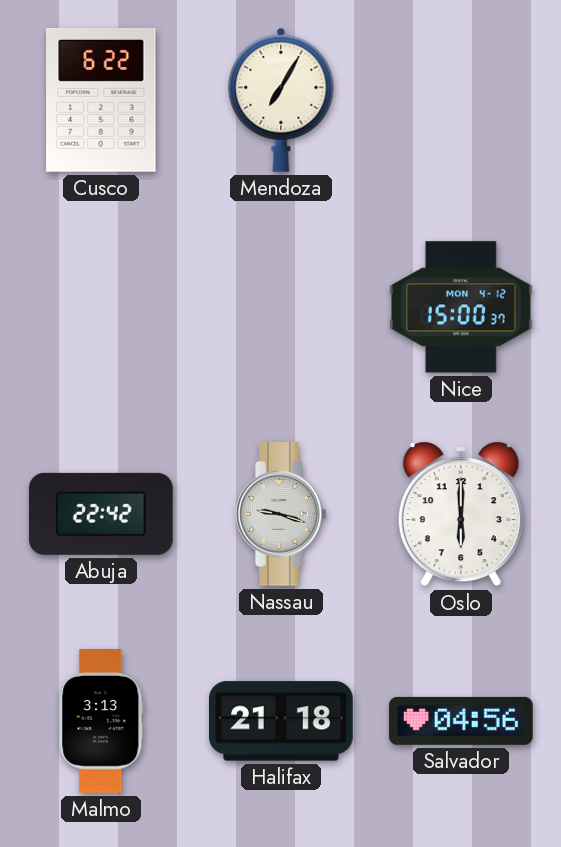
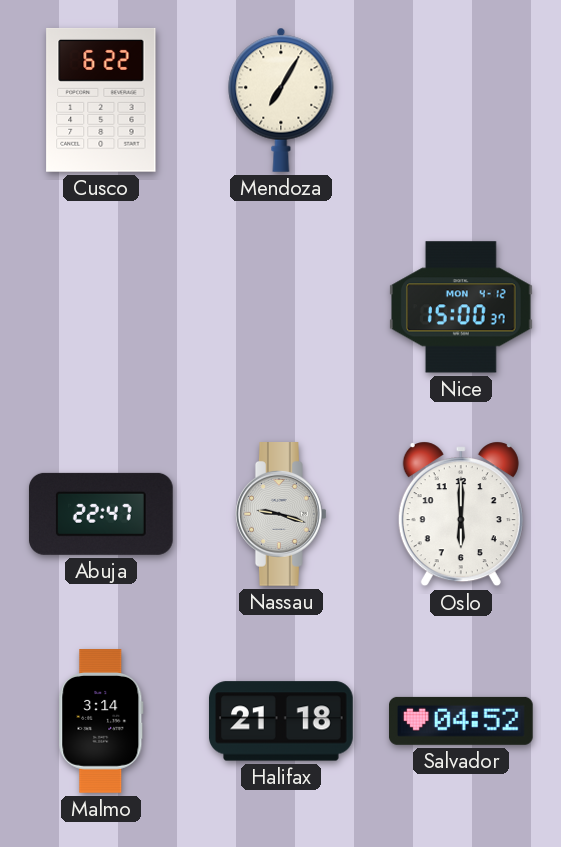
Abuja: 22:42 -> 22:47 (101, 514)
Malmo: 3:13 -> 3:14 (101, 721)
Salvador: 04:56 -> 04:52 (462, 721)
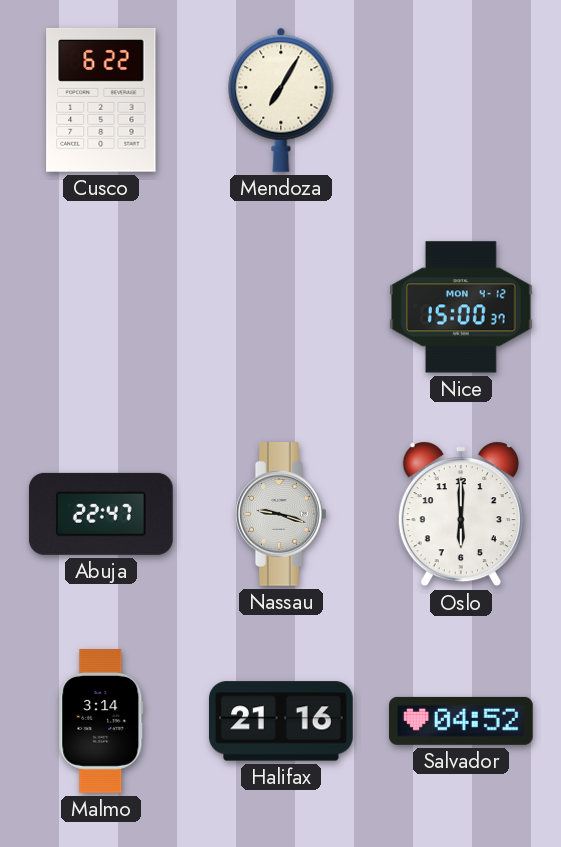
Halifax: 21:18 -> 21:16 (282, 721)
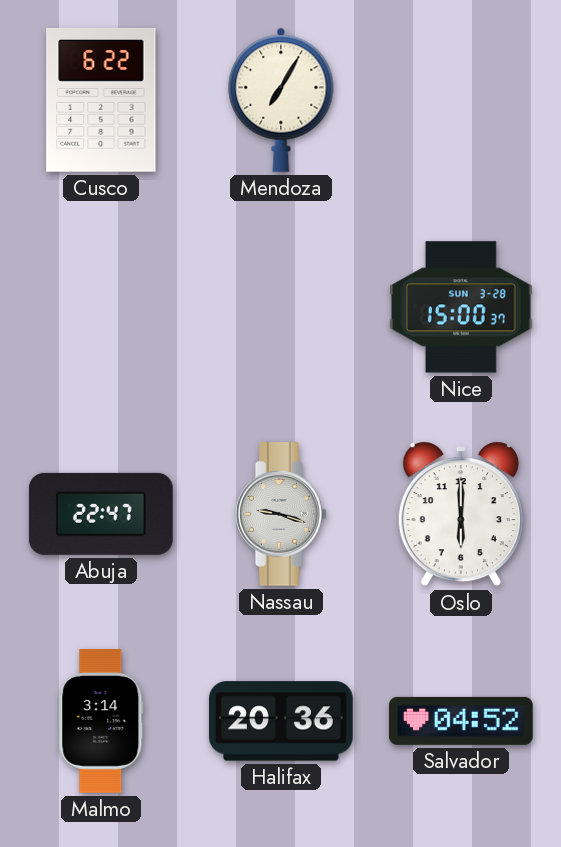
Nice date: MON 4-12 -> SUN 3-28 (462, 307)
Halifax: 21:16 -> 20:36 (282, 721)
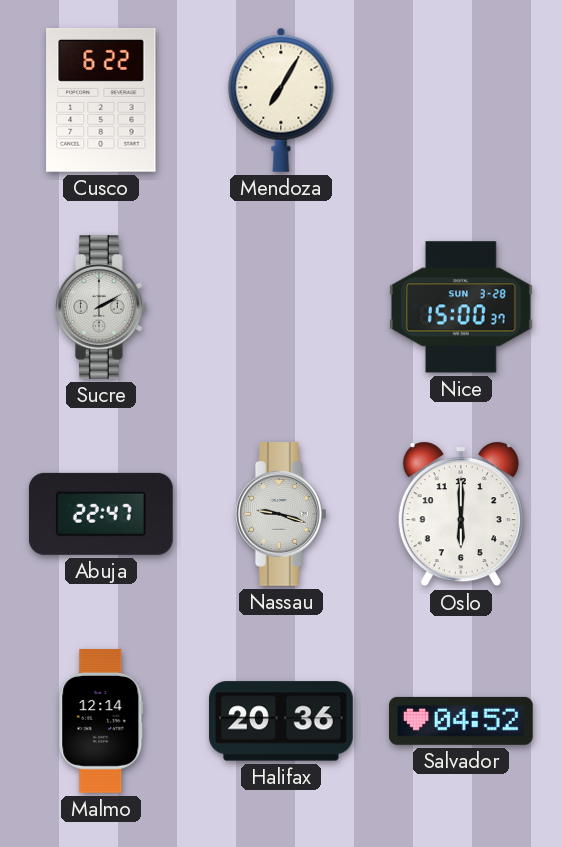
Sucre: none -> 2:10 (102, 308)
Malmo: 3:14 -> 12:14 (101, 721)
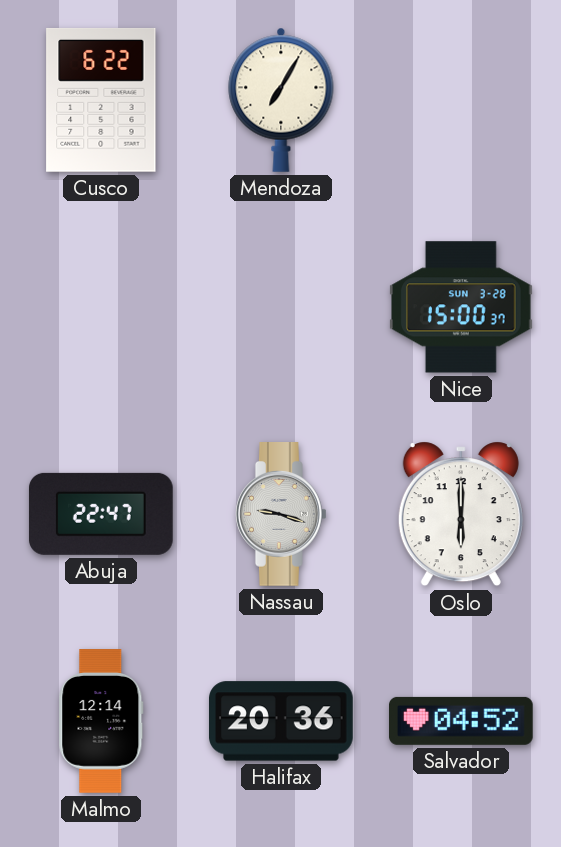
Sucre: 2:10 -> none (102, 308)
